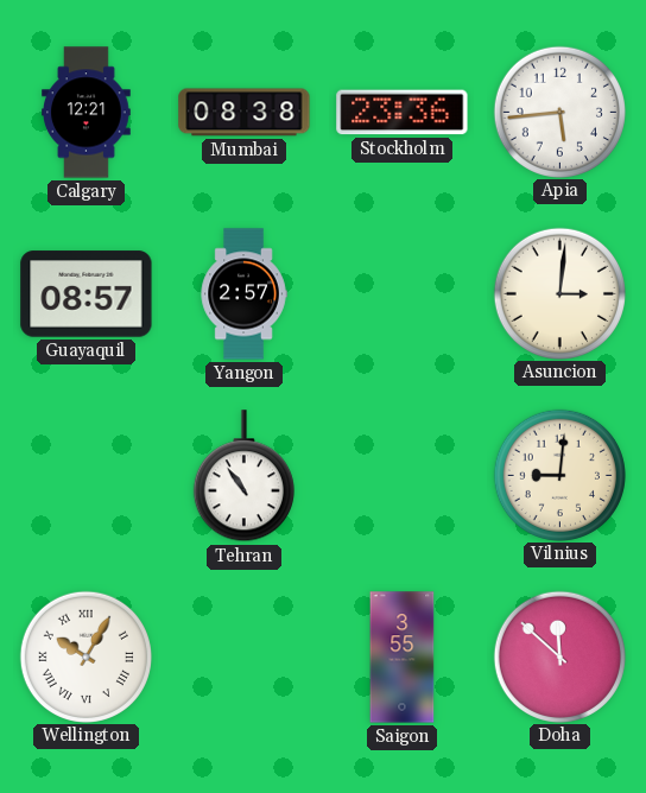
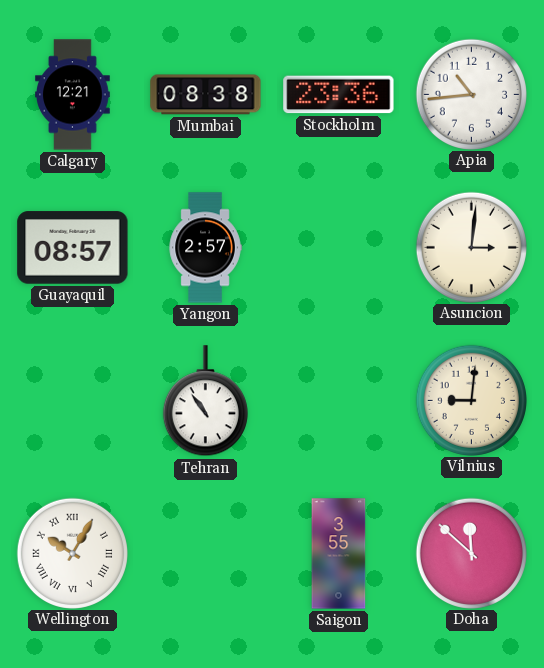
Apia: 5:44 -> 10:44 (471, 94)
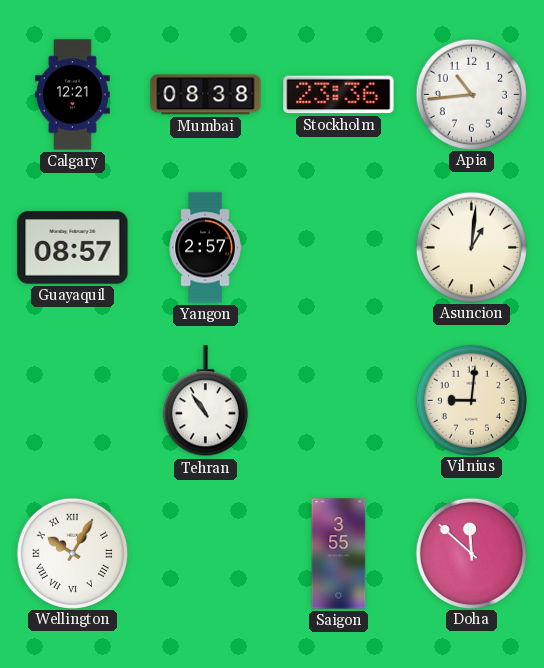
Asuncion: 3:01 -> 1:01 (471, 247)
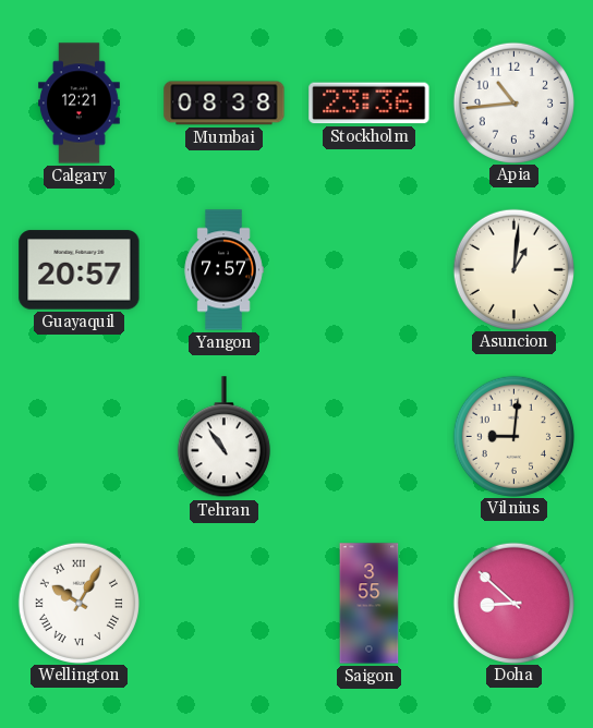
Guayaquil: 08:57 -> 20:57 (80, 270)
Yangon: 2:57 -> 7:57 (223, 270)
Doha: 11:52 -> 8:52 (513, 603)
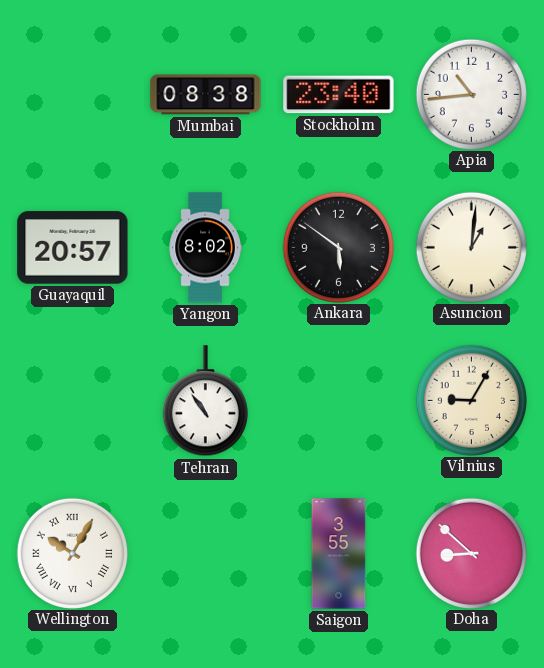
Calgary: 12:21 -> none (80, 104)
Stockholm: 23:36 -> 23:40 (339, 95)
Yangon: 7:57 -> 8:02 (205, 248)
Ankara: none -> 5:51 (338, 247)
Vilnius: 9:01 -> 9:05 (471, 400)
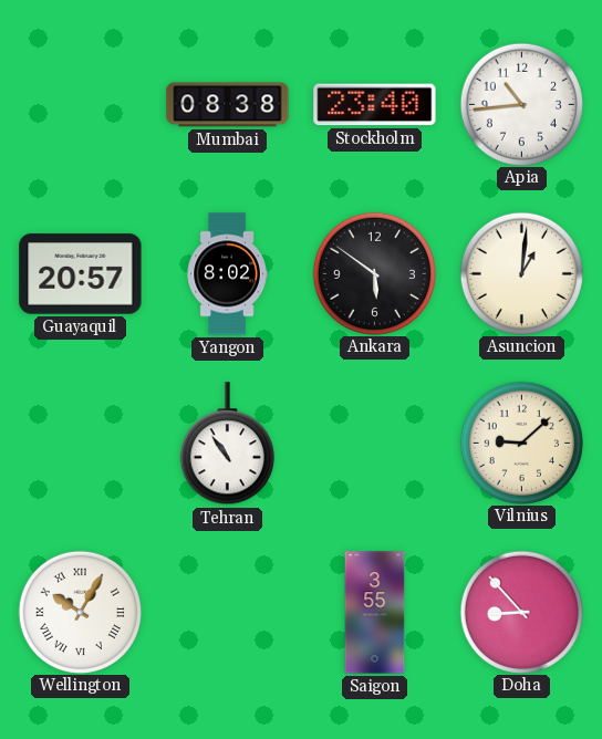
Vilnius: 9:05 -> 9:08 (521, 443)
Doha: 8:52 -> 8:53 (521, 612)
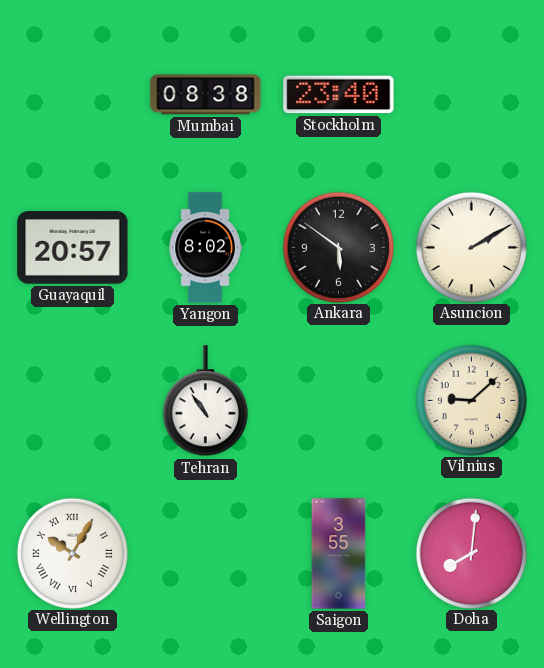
Apia: 10:44 -> none (521, 104)
Asuncion: 1:01 -> 2:10 (471, 247)
Doha: 8:53 -> 8:01 (471, 553)
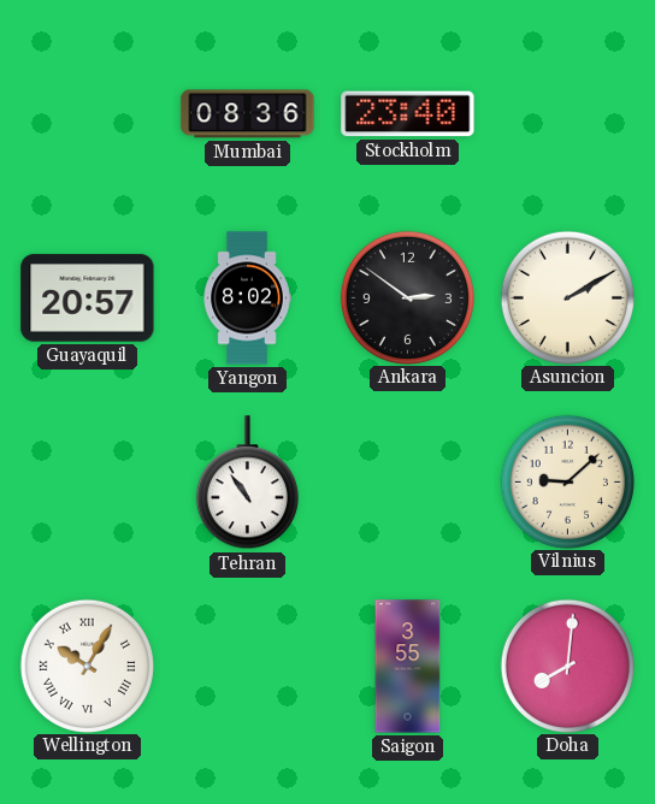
Mumbai: 08:38 -> 08:36 (248, 114)
Ankara: 5:51 -> 2:51 (407, 297)
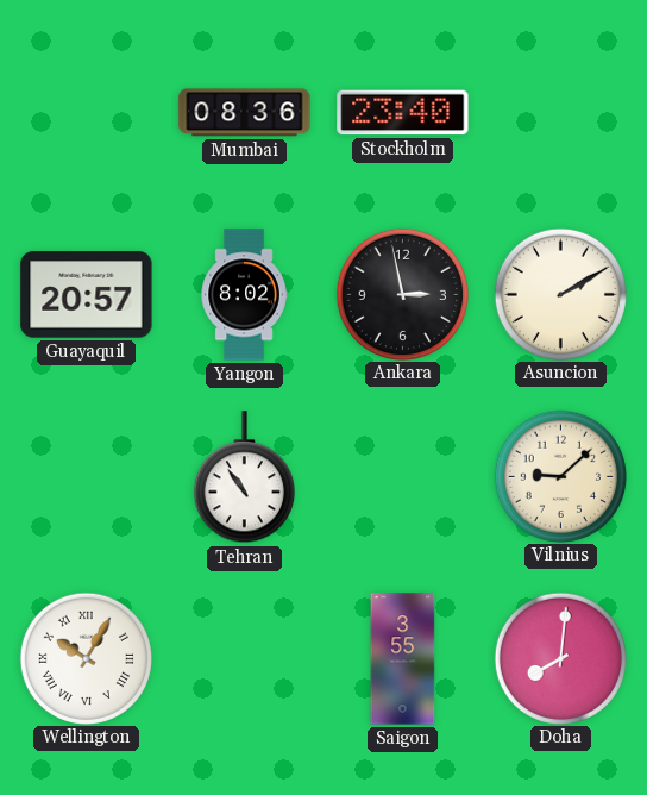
Ankara: 2:51 -> 2:58 (402, 294)
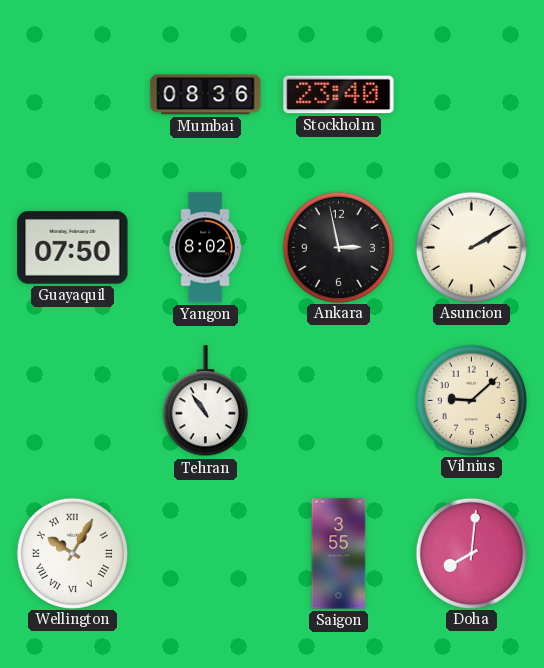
Guayaquil: 20:57 -> 07:50 (73, 248)
